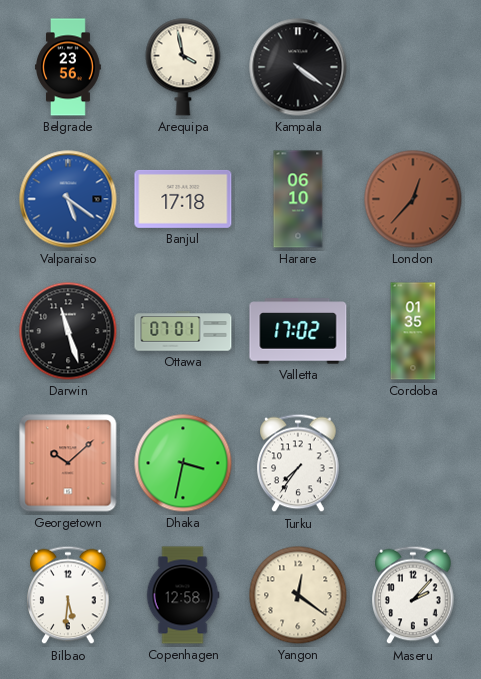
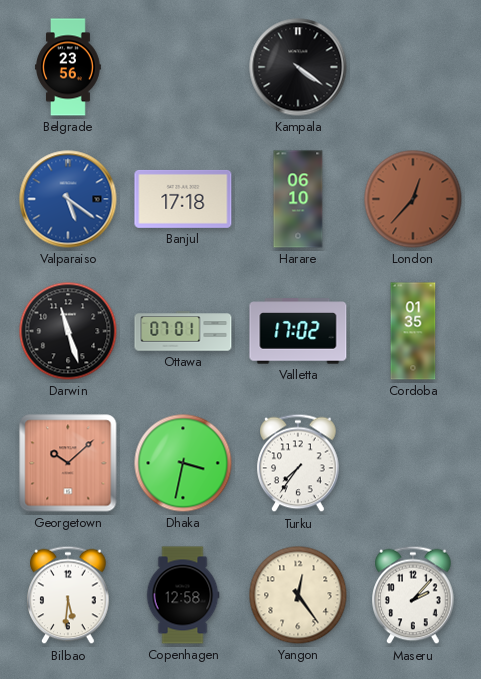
Arequipa: 3:58 -> none (183, 67)
Yangon: 12:21 -> 12:24 (298, 595)
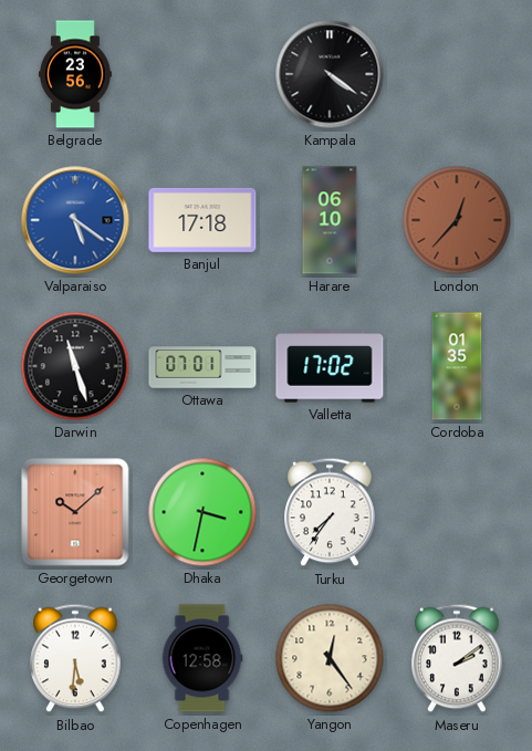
Maseru: 2:07 -> 2:09 (457, 658)
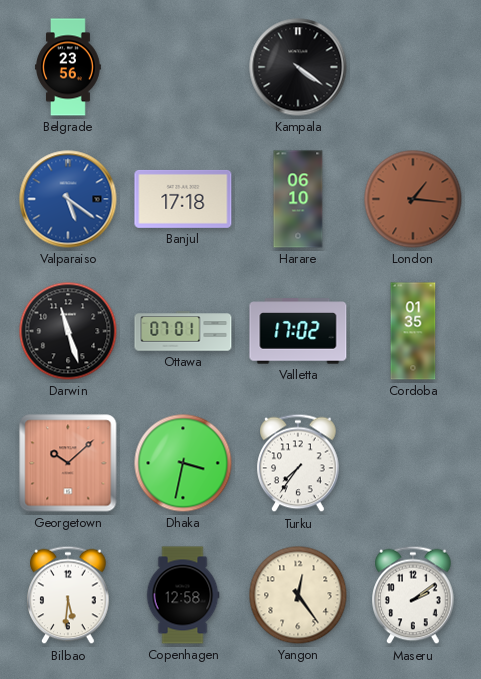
London: 12:37 -> 1:16 (413, 199)
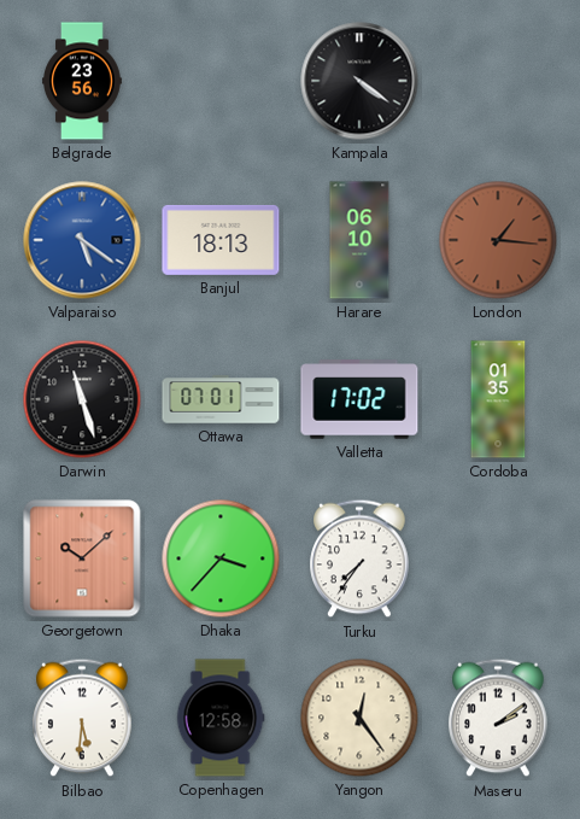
Banjul: 17:18 -> 18:13 (221, 240)
Dhaka: 3:32 -> 3:37 (221, 558)
